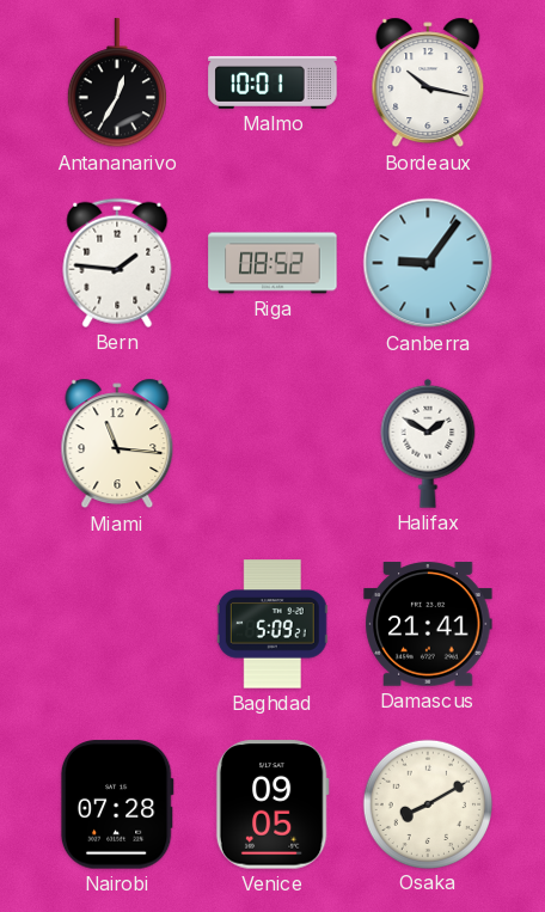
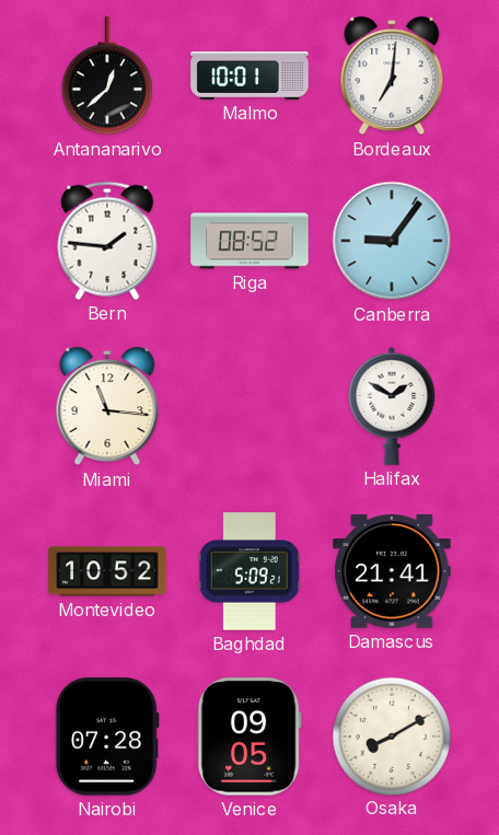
Antananarivo: 12:35 -> 12:38 (107, 77)
Bordeaux: 10:17 -> 7:01 (392, 76)
Montevideo: none -> 10:52 (107, 571)
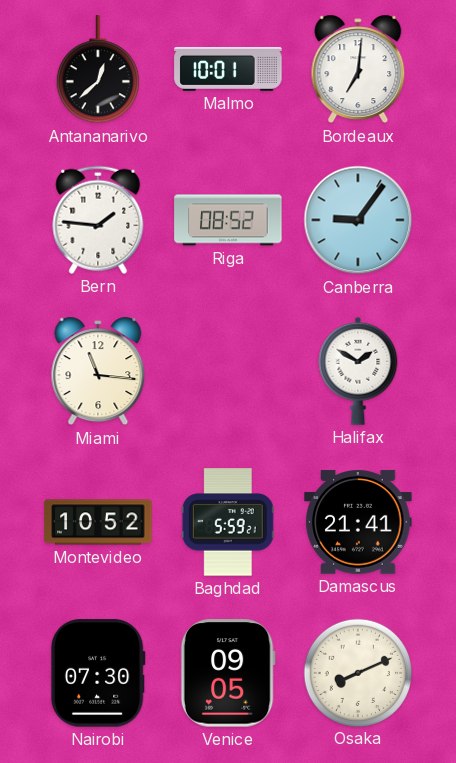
Baghdad: 5:09 -> 5:59 (228, 522)
Nairobi: 07:28 -> 07:30 (98, 673)
Osaka: 8:10 -> 8:11 (357, 672)
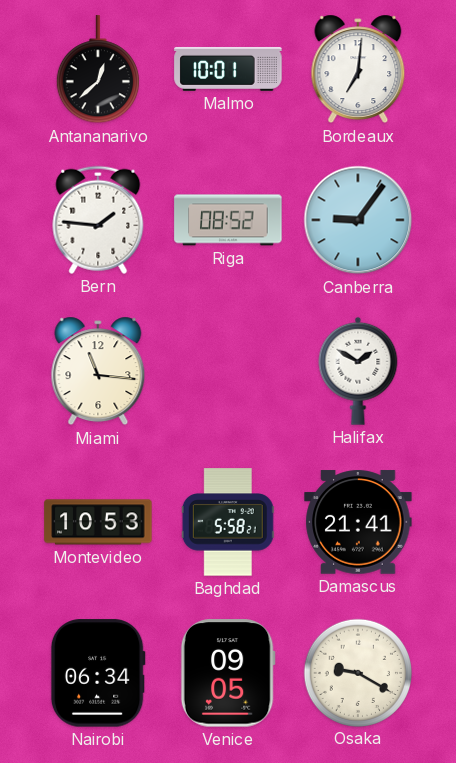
Montevideo: 10:52 -> 10:53 (98, 522)
Baghdad: 5:59 -> 5:58 (228, 522)
Nairobi: 07:30 -> 06:34 (98, 673)
Osaka: 8:11 -> 9:20 (357, 672)
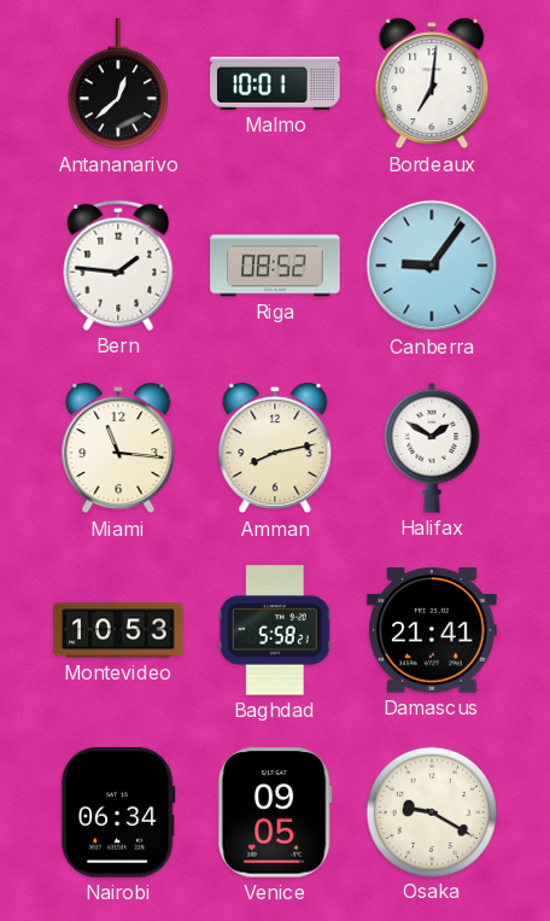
Amman: none -> 8:13 (275, 448)
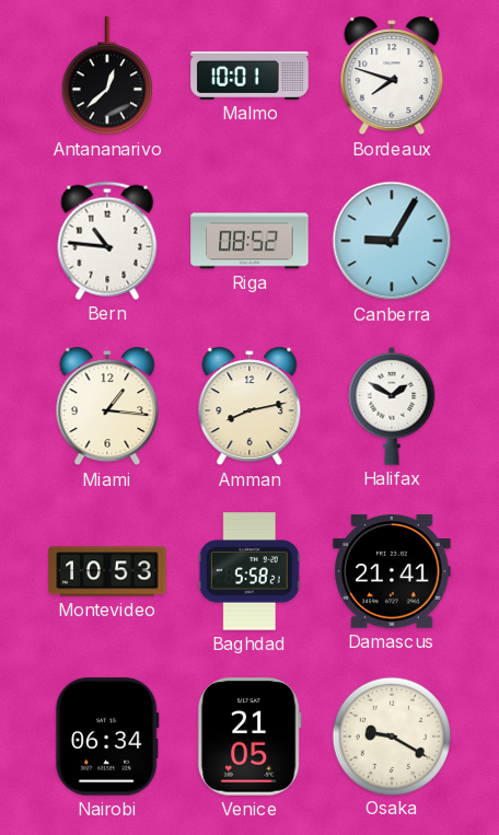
Bordeaux: 7:01 -> 7:48 (392, 76)
Bern: 1:46 -> 10:46 (107, 241)
Canberra: 9:06 -> 9:05 (392, 241)
Miami: 11:16 -> 1:16 (107, 406)
Venice: 09:05 -> 21:05 (249, 737)
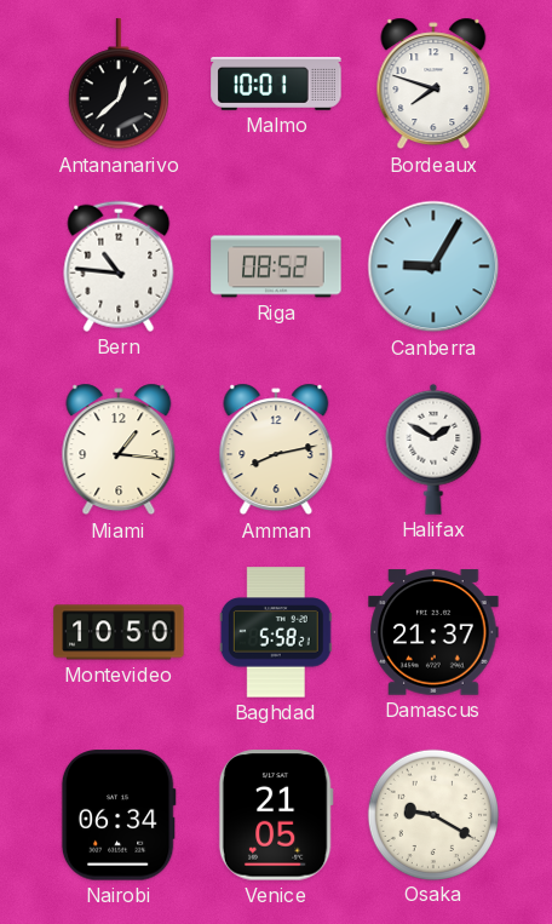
Montevideo: 10:53 -> 10:50 (119, 632)
Damascus: 21:41 -> 21:37 (433, 632)
